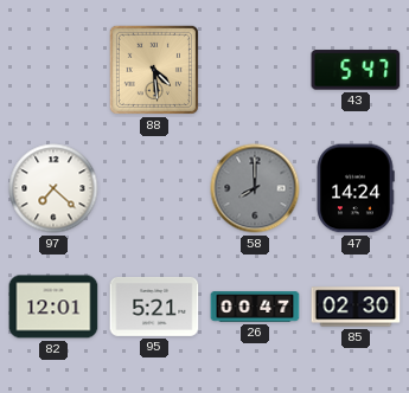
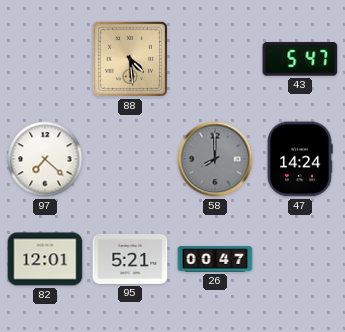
85: 02:30 -> none (356, 307)
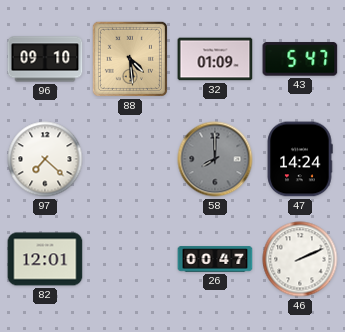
96: none -> 09:10 (45, 59)
32: none -> 01:09 (215, 59)
95: 5:21 -> none (130, 259)
46: none -> 2:11 (300, 259)
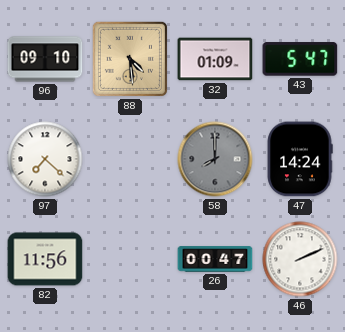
82: 12:01 -> 11:56 (45, 259)
